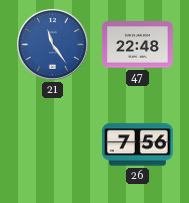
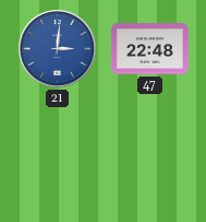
21: 11:24 -> 3:01 (58, 49)
26: 7:56 -> none (137, 145)
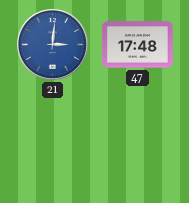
47: 22:48 -> 17:48 (138, 45)
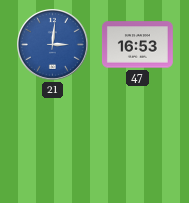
47: 17:48 -> 16:53 (138, 45)
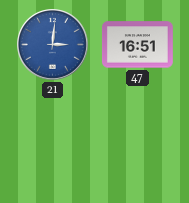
47: 16:53 -> 16:51 (138, 45)
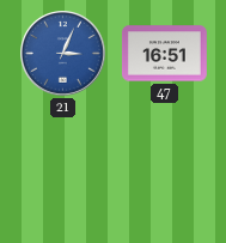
21: 3:01 -> 3:04 (63, 54)
